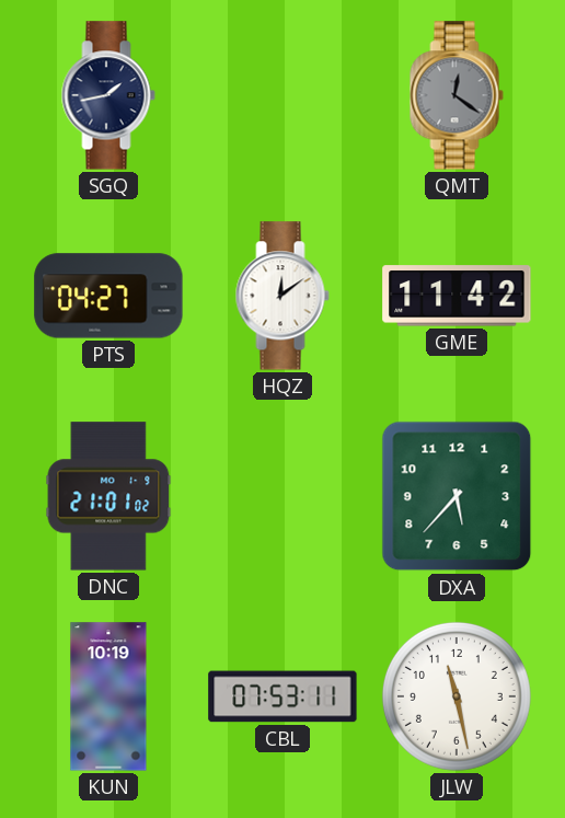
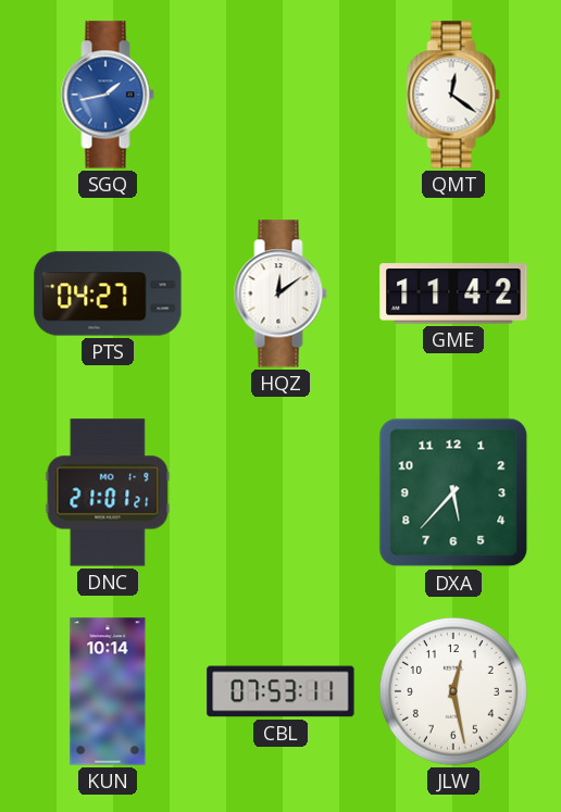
SGQ dial: navy -> blue (108, 95)
QMT dial: grey -> white (453, 95)
DNC: 21:01:02 -> 21:01:21 (108, 492)
KUN: 10:19 -> 10:14 (108, 691)
JLW: 11:28 -> 12:28 (453, 691)
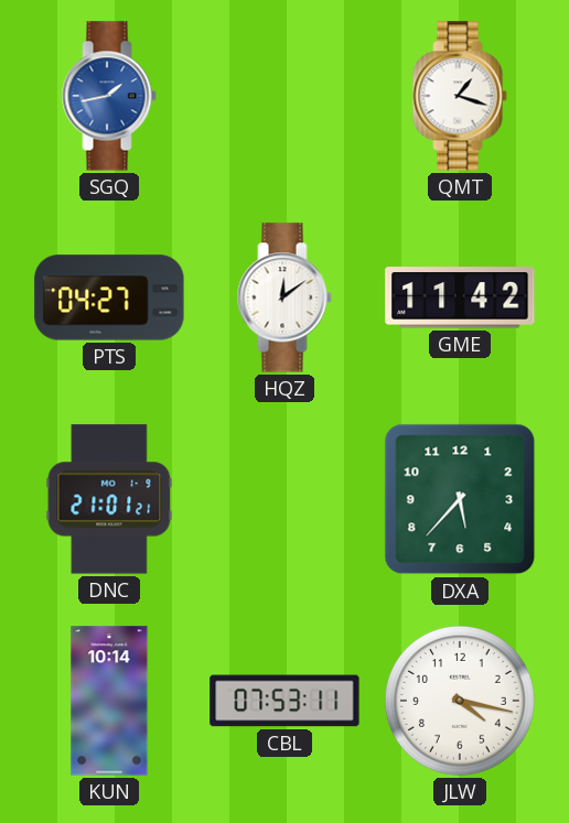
QMT: 12:21 -> 1:18 (460, 96)
JLW: 12:28 -> 4:17 (460, 701)
